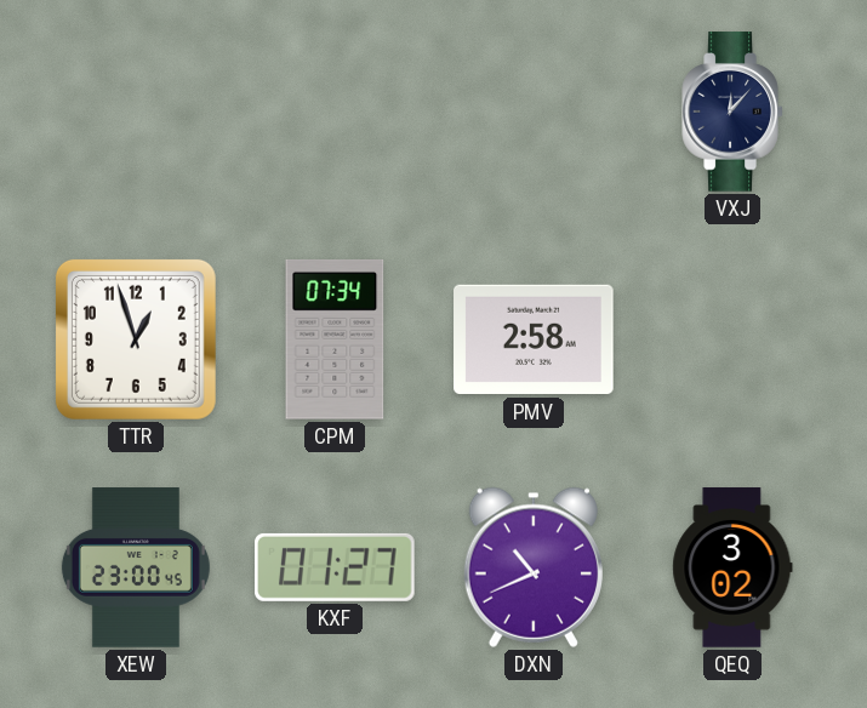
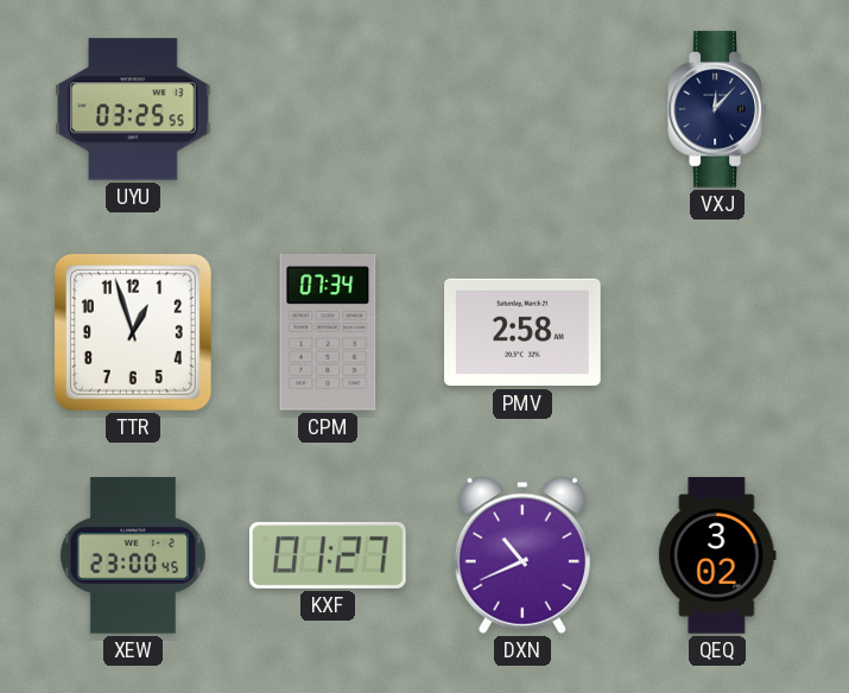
UYU: none -> 03:25 (134, 109)
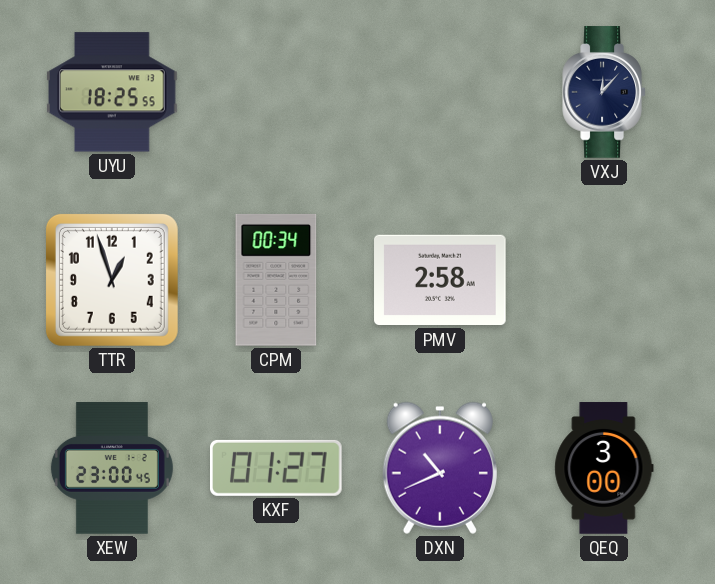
UYU: 03:25 -> 18:25 (113, 92)
CPM: 07:34 -> 00:34 (276, 280)
QEQ: 3:02 -> 3:00 (604, 468)
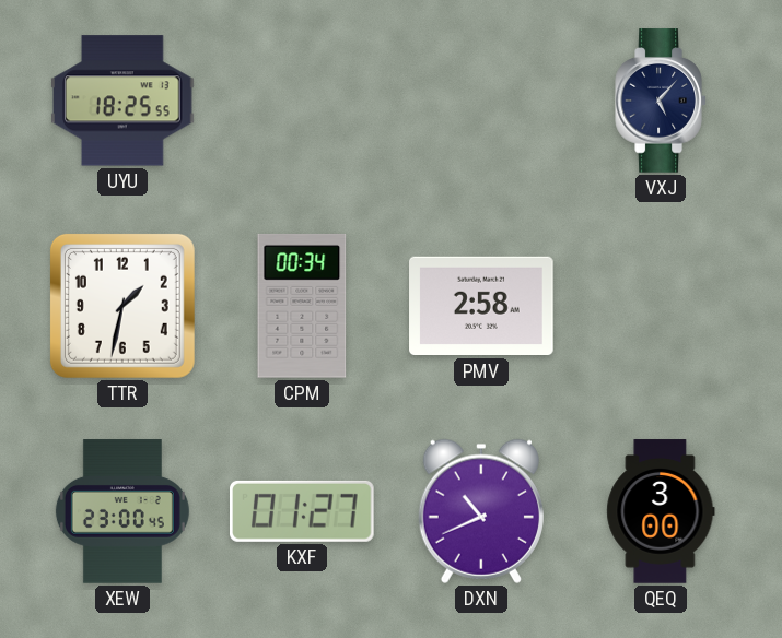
VXJ: 12:07 -> 5:07 (661, 101)
TTR: 12:57 -> 1:32 (122, 306)
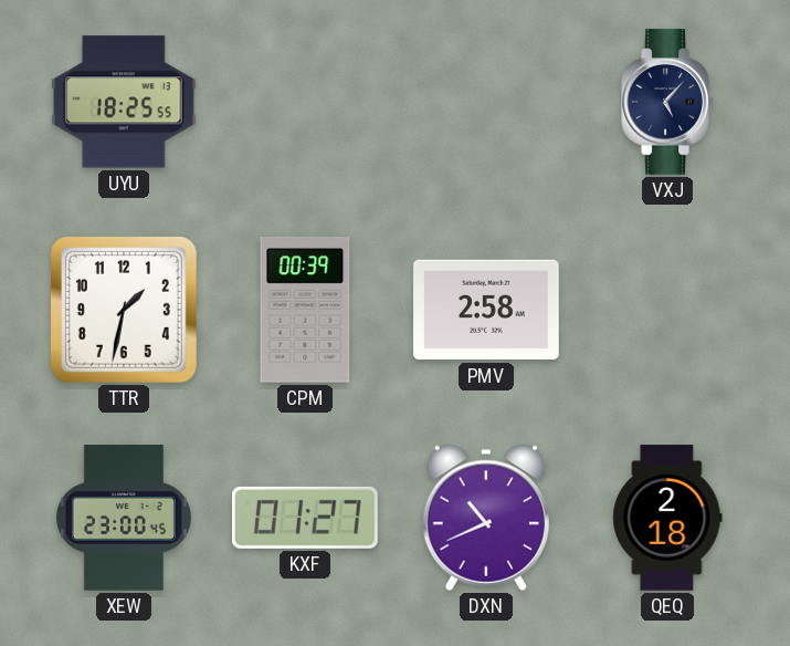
CPM: 00:34 -> 00:39 (305, 310)
QEQ: 3:00 -> 2:18 (667, 518)
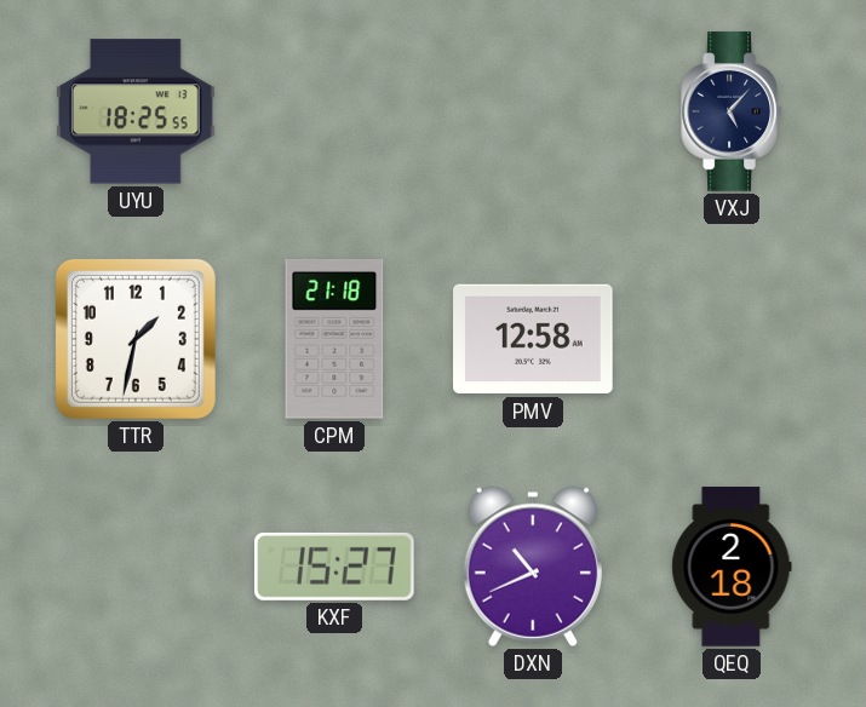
CPM: 00:39 -> 21:18 (334, 339)
PMV: 2:58 -> 12:58 (533, 339)
XEW: 23:00 -> none (124, 518)
KXF: 01:27 -> 15:27 (335, 567)
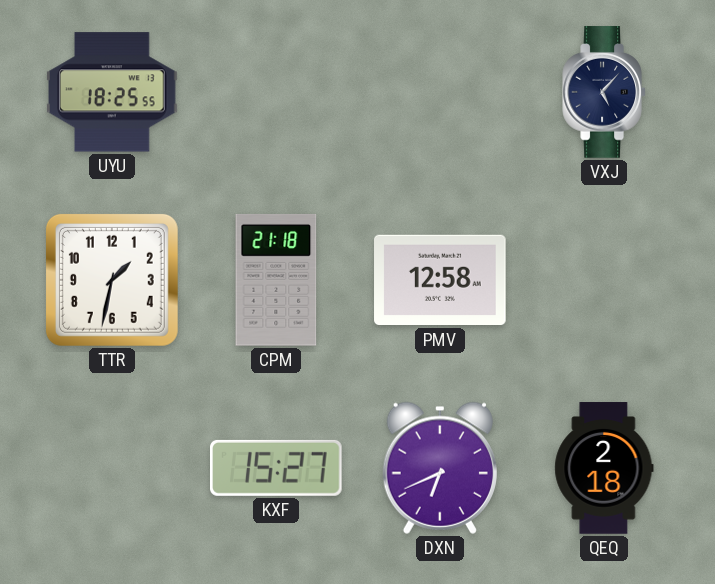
DXN: 10:41 -> 6:41 (440, 468)
